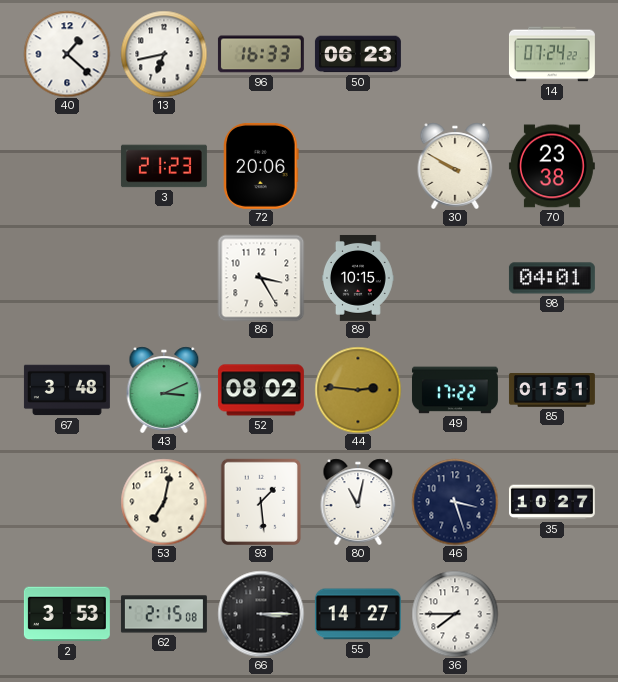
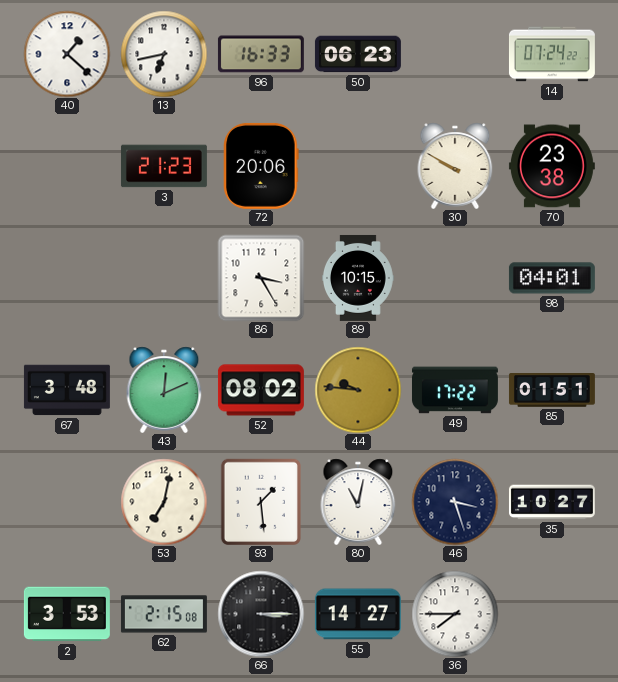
43: 3:11 -> 12:11 (164, 390)
44: 2:46 -> 9:46 (358, 390)
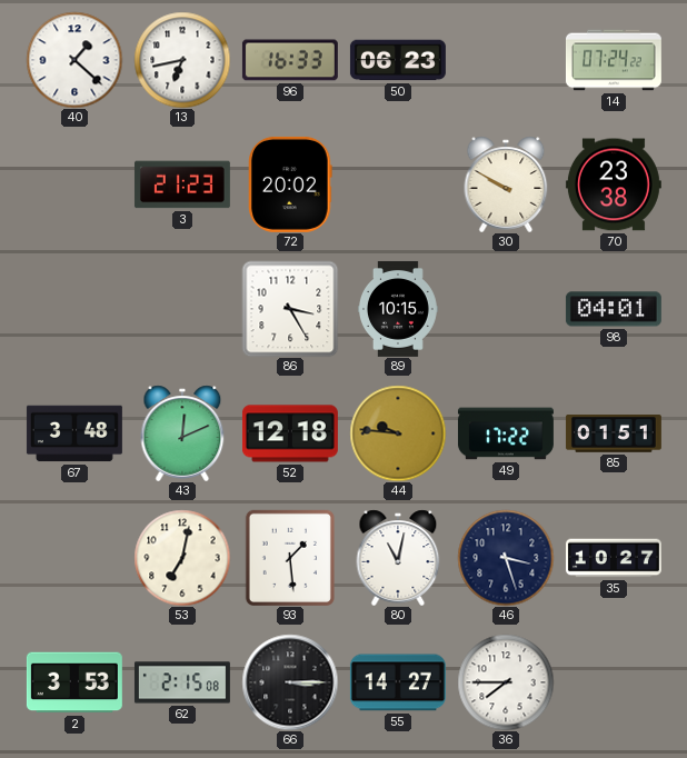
72: 20:06 -> 20:02 (290, 184)
52: 08:02 -> 12:18 (290, 433)
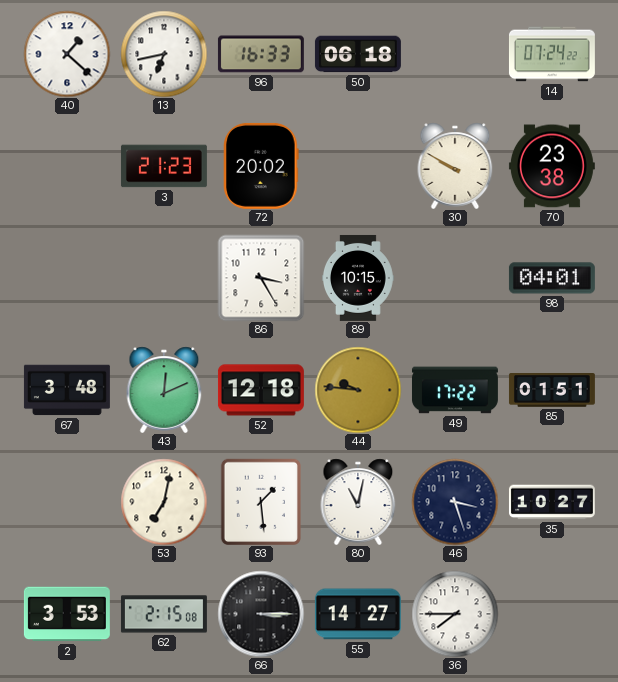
50: 06:23 -> 06:18 (358, 54)
